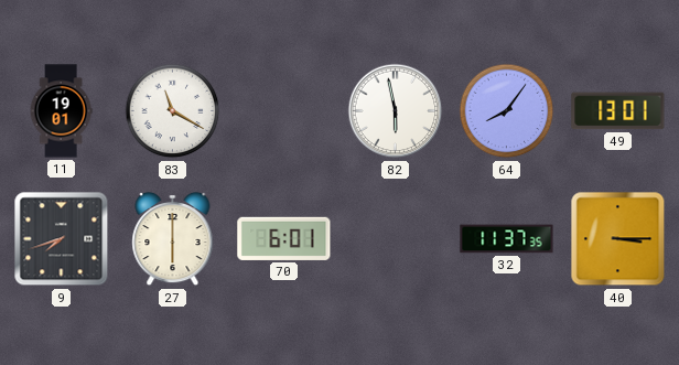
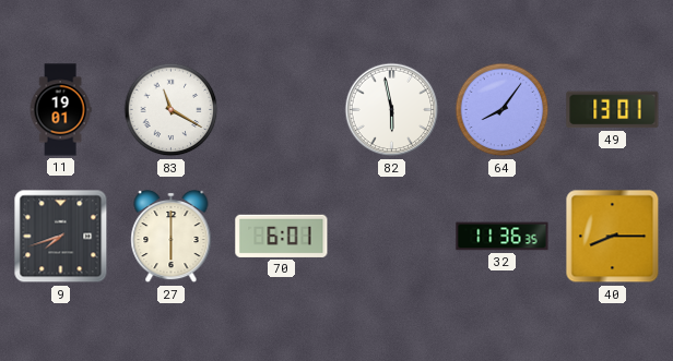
32: 11:37 -> 11:36 (503, 237)
40: 3:15 -> 8:15 (613, 237)
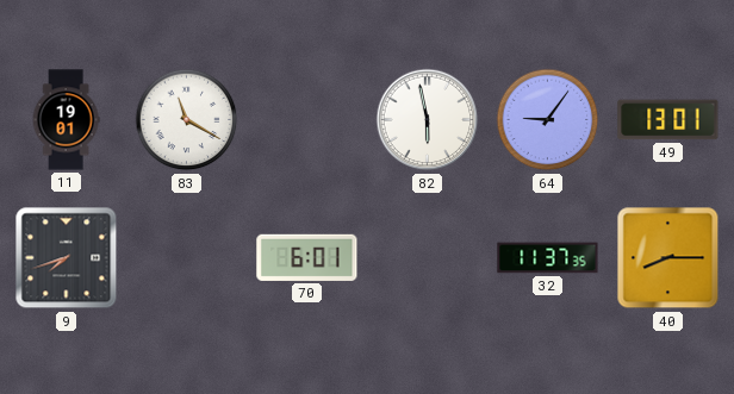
64: 8:06 -> 9:06 (548, 120)
27: 6:00 -> none (172, 237)
32: 11:36 -> 11:37 (548, 258)
